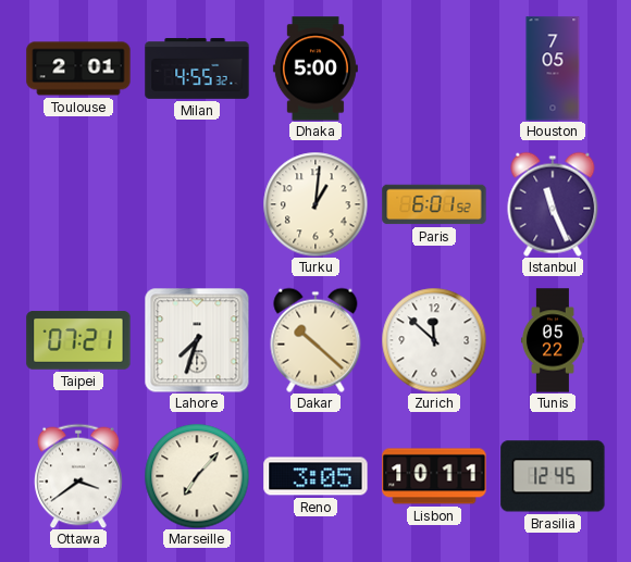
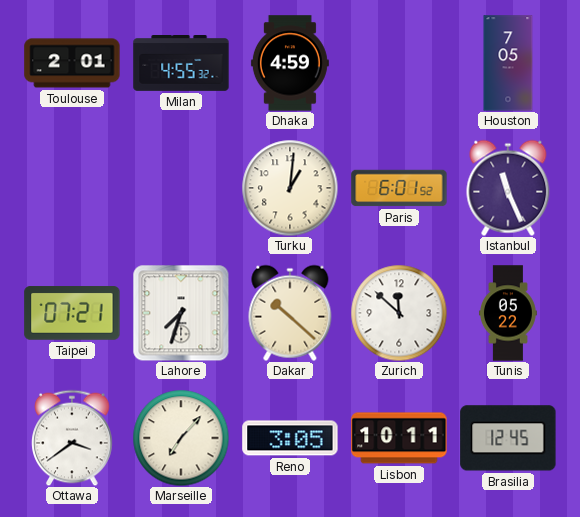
Dhaka: 5:00 -> 4:59 (290, 63)
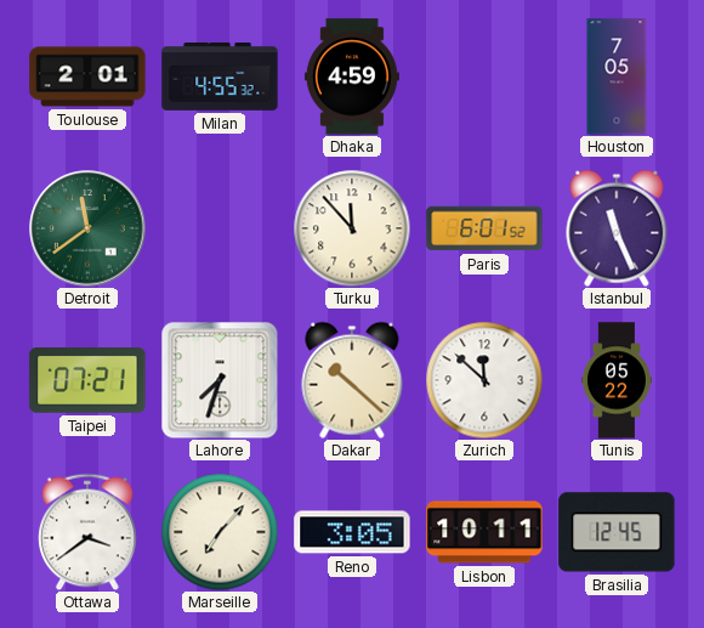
Detroit: none -> 11:39 (87, 228)
Turku: 1:01 -> 11:53 (352, 228)
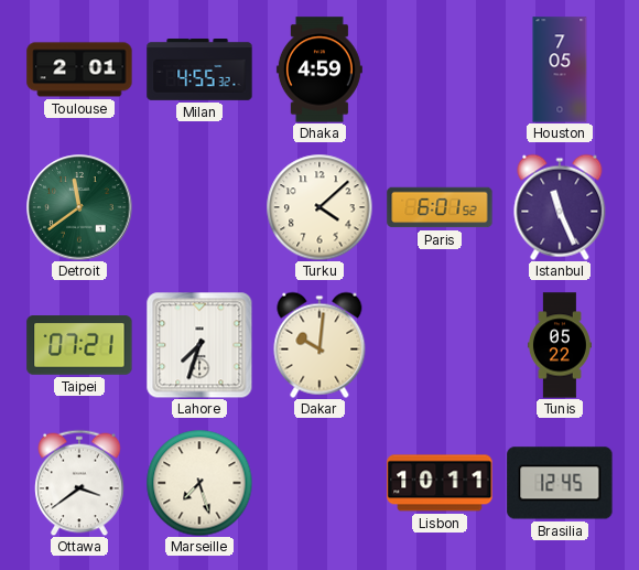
Turku: 11:53 -> 4:08 (319, 207)
Dakar: 10:22 -> 10:01 (319, 345)
Zurich: 11:52 -> none (484, 380)
Marseille: 7:07 -> 7:27 (199, 483)
Reno: 3:05 -> none (352, 532)
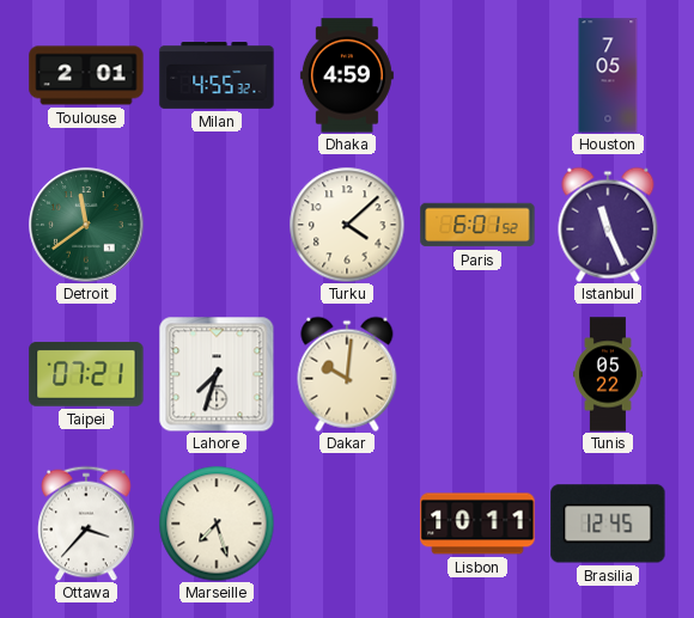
Ottawa: 3:39 -> 3:37 (86, 524)
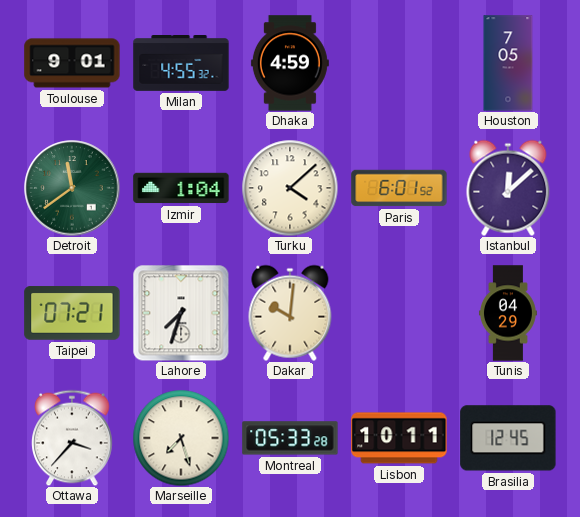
Toulouse: 2:01 -> 9:01 (72, 63)
Izmir: none -> 1:04 (181, 188)
Istanbul: 11:26 -> 12:08 (508, 188)
Tunis: 05:22 -> 04:29 (508, 313)
Montreal: none -> 05:33 (290, 438)
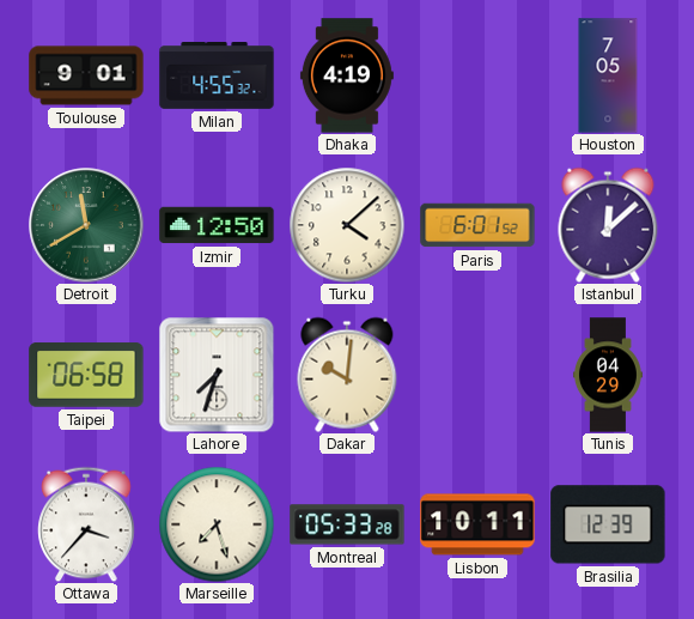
Dhaka: 4:59 -> 4:19 (347, 75)
Detroit: 11:39 -> 11:40 (86, 225)
Izmir: 1:04 -> 12:50 (217, 225)
Taipei: 07:21 -> 06:58 (86, 375)
Brasilia: 12:45 -> 12:39 (608, 524)
